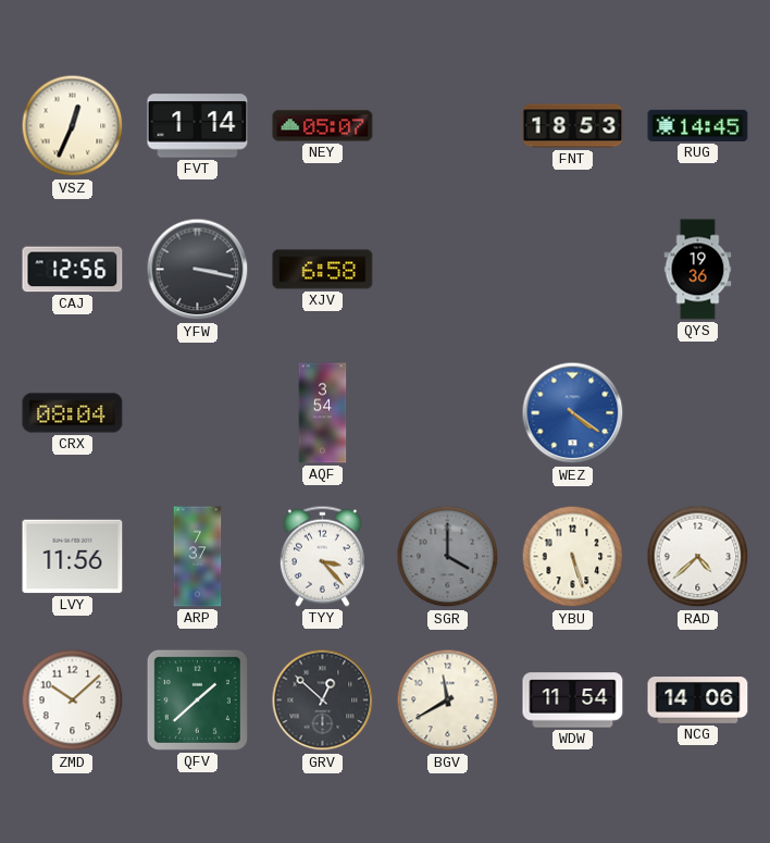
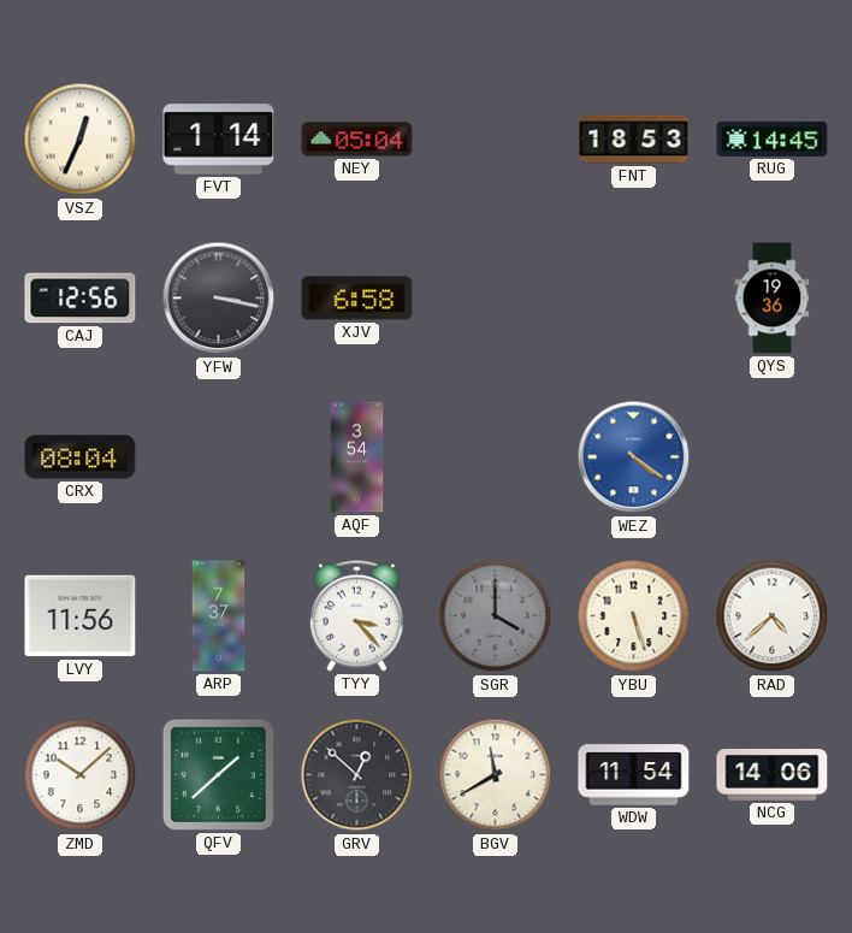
NEY: 05:07 -> 05:04 (357, 140)
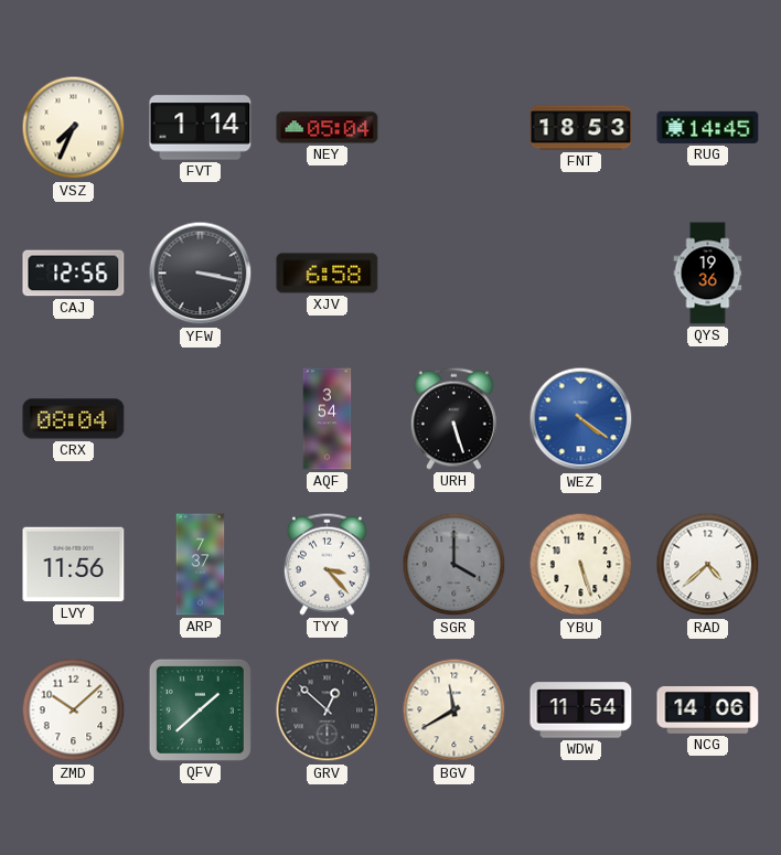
VSZ: 12:34 -> 7:34 (74, 128)
URH: none -> 5:27 (453, 418)
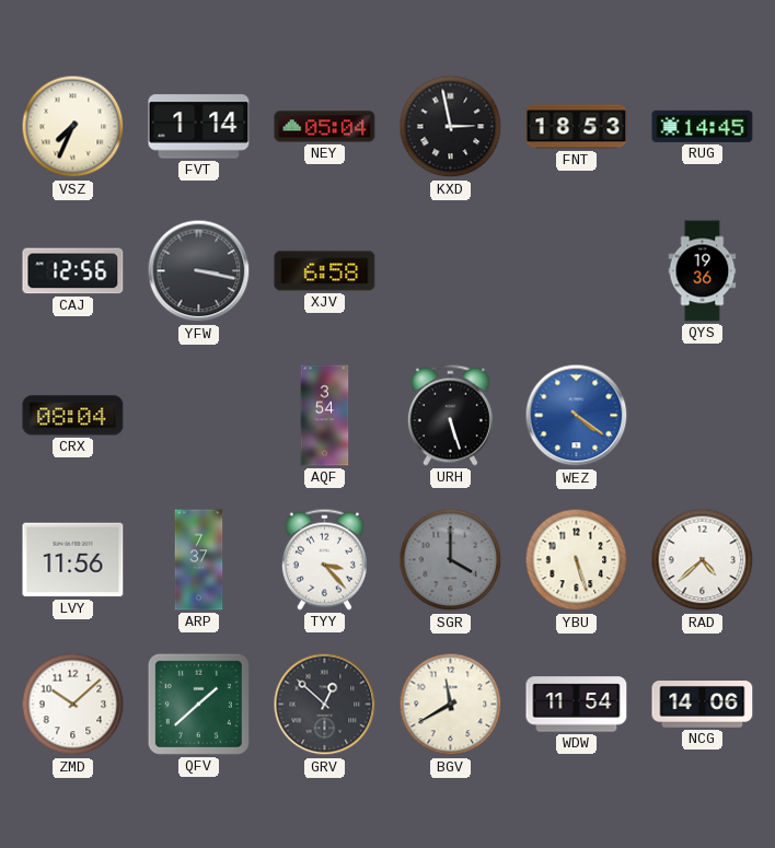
KXD: none -> 2:58 (451, 127)
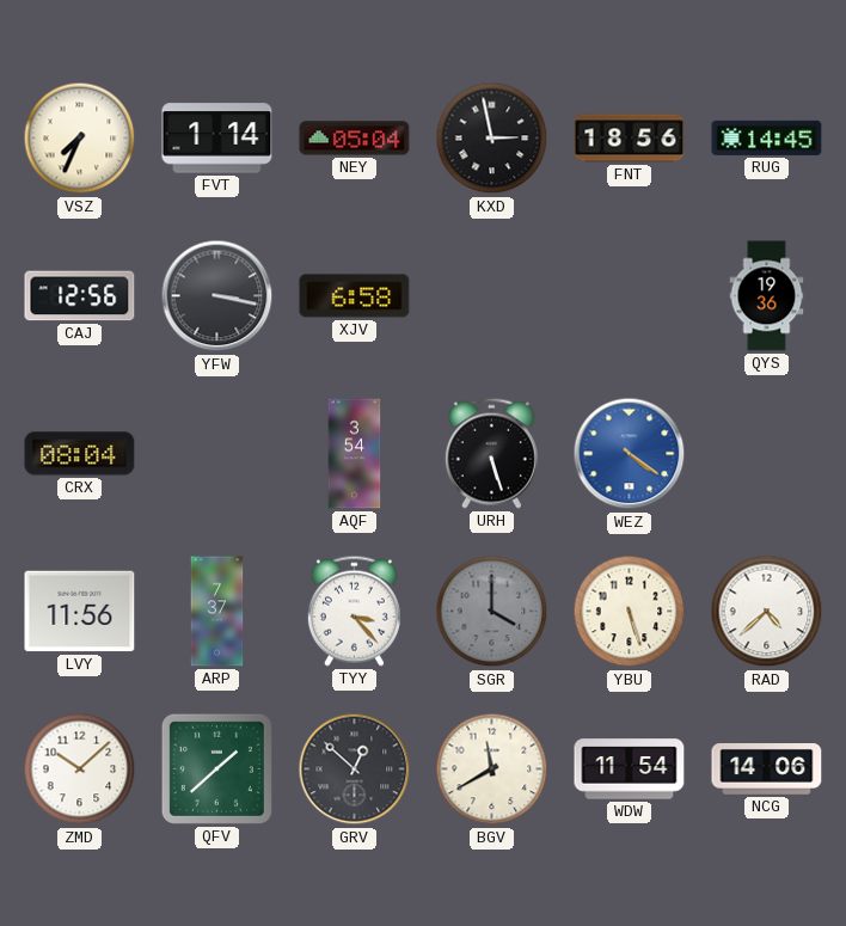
FNT: 18:53 -> 18:56 (630, 139)
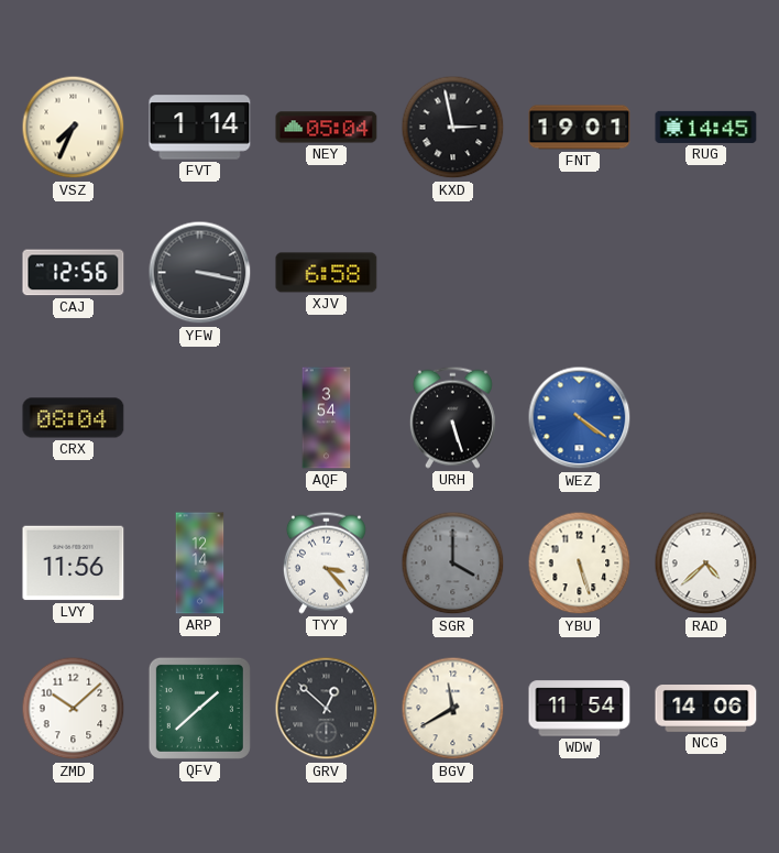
FNT: 18:56 -> 19:01 (580, 128)
QYS: 19:36 -> none (767, 296)
ARP: 7:37 -> 12:14 (200, 564)
